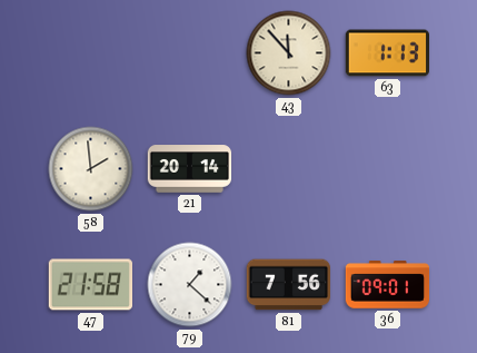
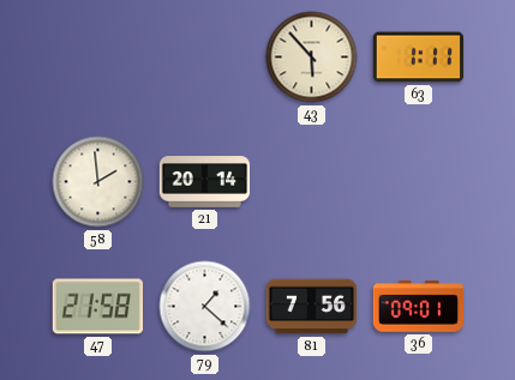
43: 11:53 -> 5:53 (312, 58)
63: 1:13 -> 1:11 (418, 58)
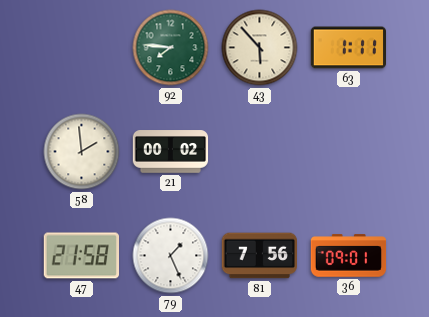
92: none -> 7:46 (171, 48)
21: 20:14 -> 00:02 (171, 152)
79: 1:22 -> 1:26 (171, 256)
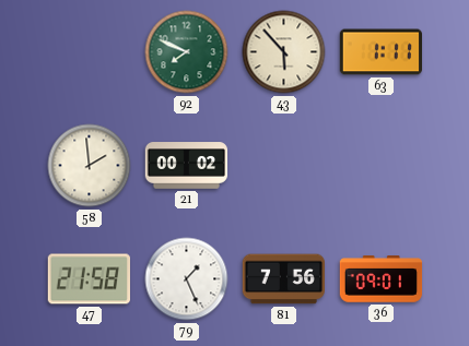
92: 7:46 -> 7:49 (187, 52)
